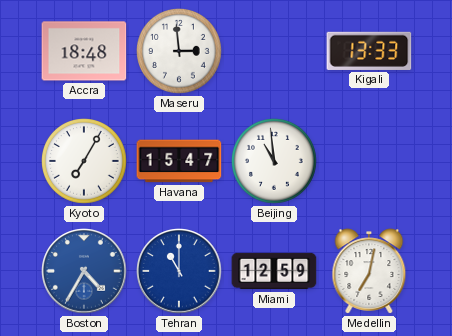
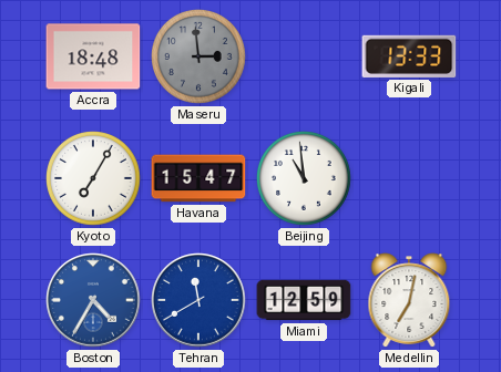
Maseru dial: white -> grey (200, 58)
Tehran: 11:00 -> 11:40 (198, 300)
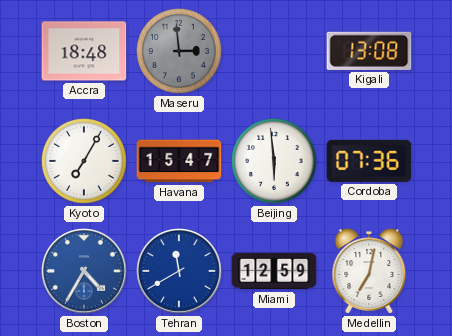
Kigali: 13:33 -> 13:08 (369, 51)
Beijing: 10:59 -> 5:59 (275, 162)
Cordoba: none -> 07:36 (369, 161)
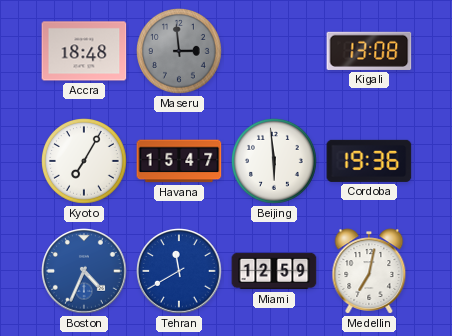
Cordoba: 07:36 -> 19:36 (369, 161)
Boston: 4:35 -> 4:34 (84, 271)
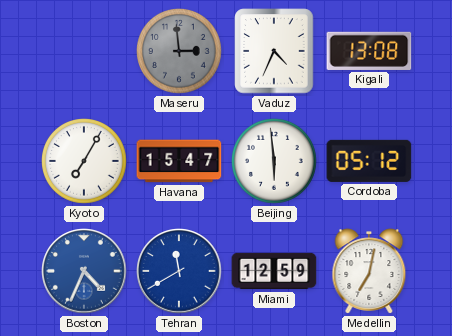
Accra: 18:48 -> none (84, 51)
Vaduz: none -> 4:34 (274, 51)
Cordoba: 19:36 -> 05:12 (369, 161)
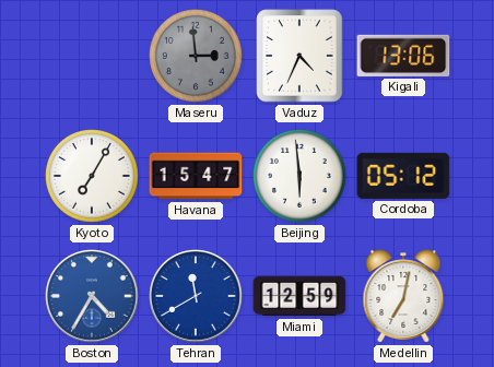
Kigali: 13:08 -> 13:06 (403, 56)
Boston: 4:34 -> 4:35 (92, 296)
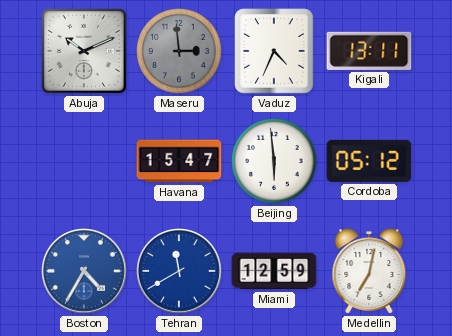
Abuja: none -> 10:11 (84, 51)
Kigali: 13:06 -> 13:11 (369, 51)
Kyoto: 7:05 -> none (93, 177)
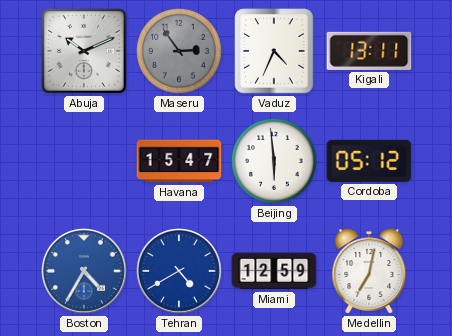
Maseru: 2:59 -> 2:54 (180, 52)
Tehran: 11:40 -> 4:40 (179, 271)
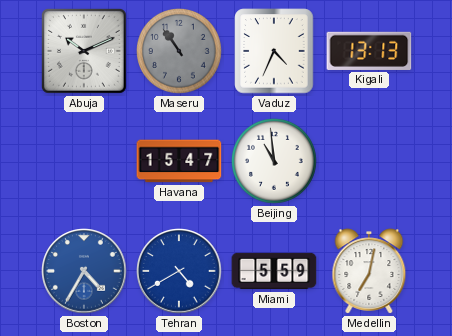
Maseru: 2:54 -> 10:54 (180, 52)
Kigali: 13:11 -> 13:13 (369, 51)
Beijing: 5:59 -> 10:59 (275, 162)
Cordoba: 05:12 -> none (369, 161)
Miami: 12:59 -> 5:59 (274, 271)
